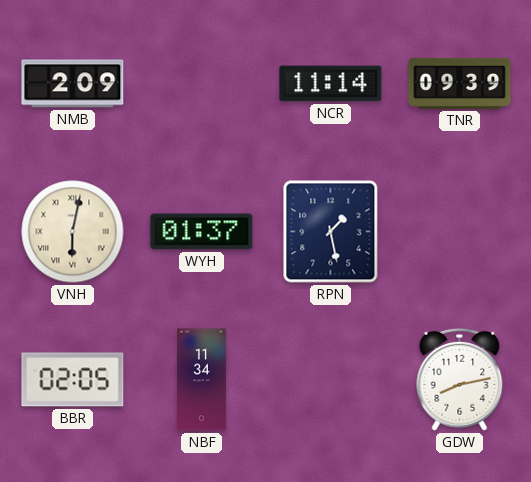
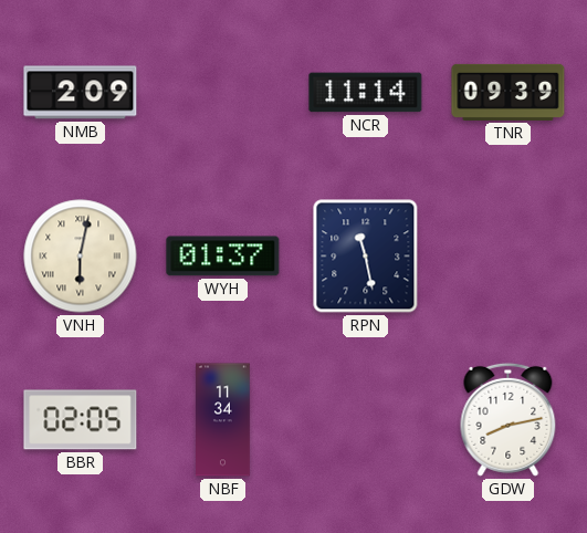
RPN: 1:28 -> 11:28 (366, 257)
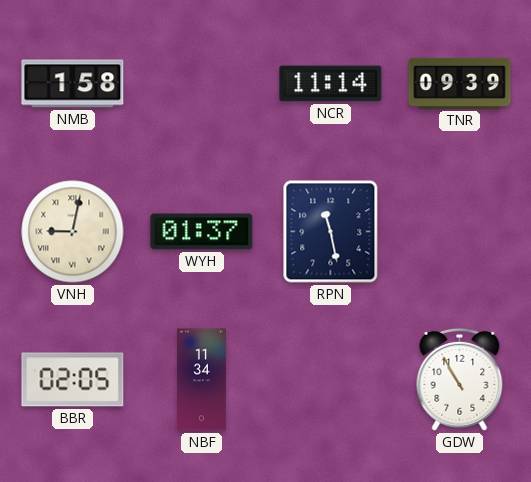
NMB: 2:09 -> 1:58 (73, 84)
VNH: 6:02 -> 9:02 (73, 232)
GDW: 8:13 -> 10:55 (460, 379)
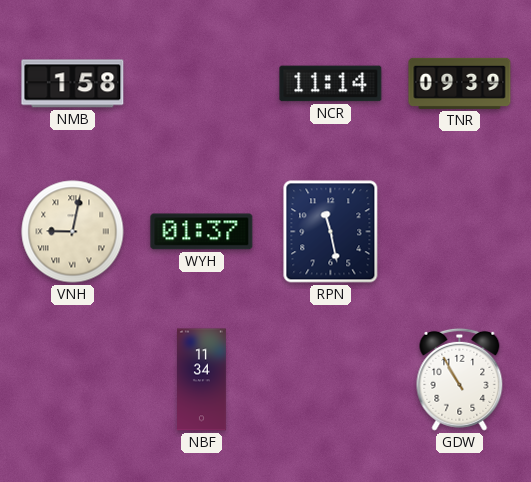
BBR: 02:05 -> none (73, 380)
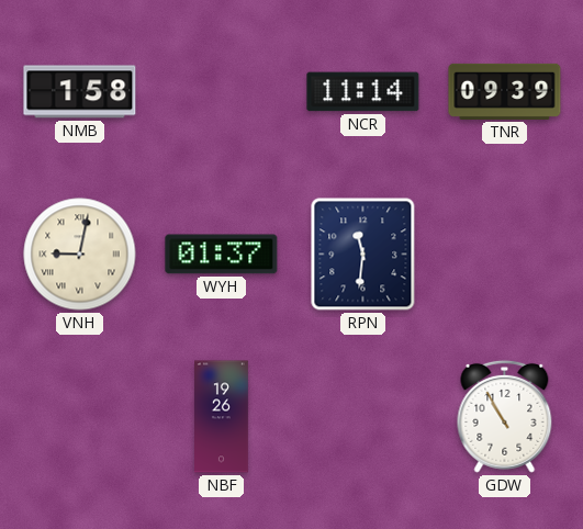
RPN: 11:28 -> 11:31 (363, 255)
NBF: 11:34 -> 19:26 (222, 417)
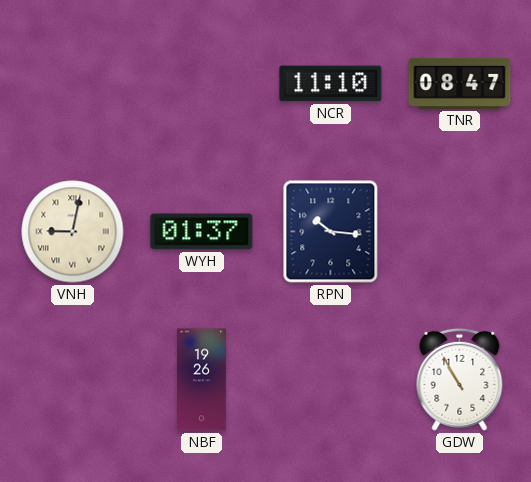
NMB: 1:58 -> none (80, 92)
NCR: 11:14 -> 11:10 (331, 84)
TNR: 09:39 -> 08:47 (460, 83)
RPN: 11:31 -> 10:16 (331, 232)
